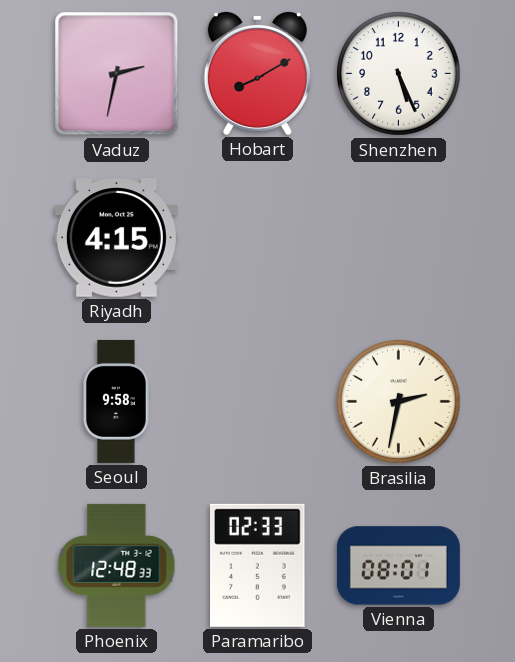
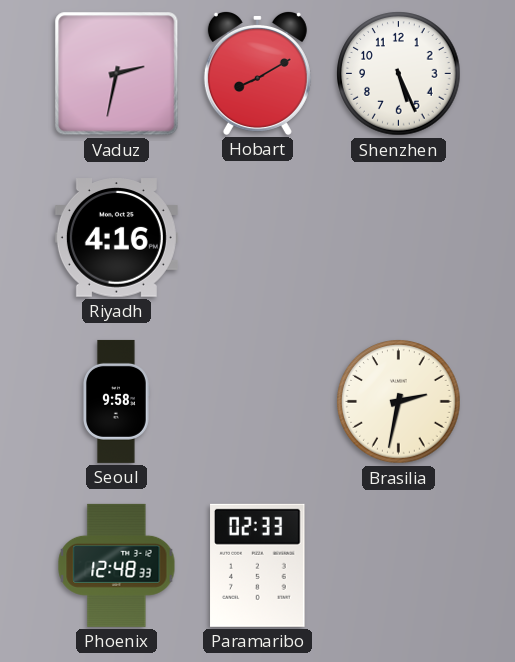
Riyadh: 4:15 -> 4:16 (116, 238)
Vienna: 08:01 -> none (398, 566)
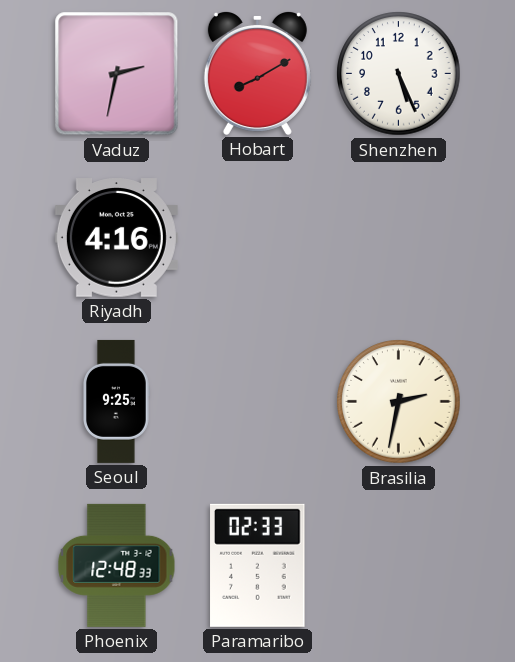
Seoul: 9:58 -> 9:25 (116, 401)
